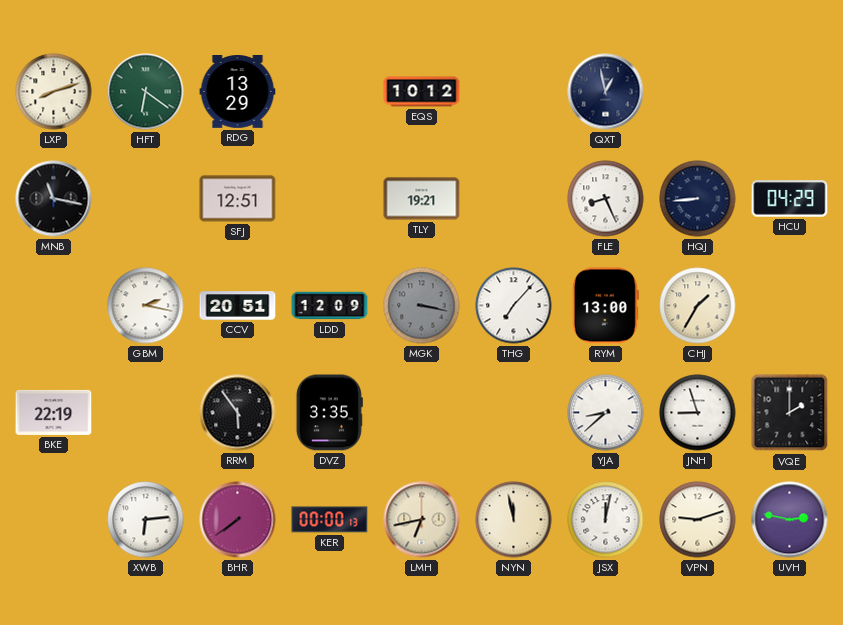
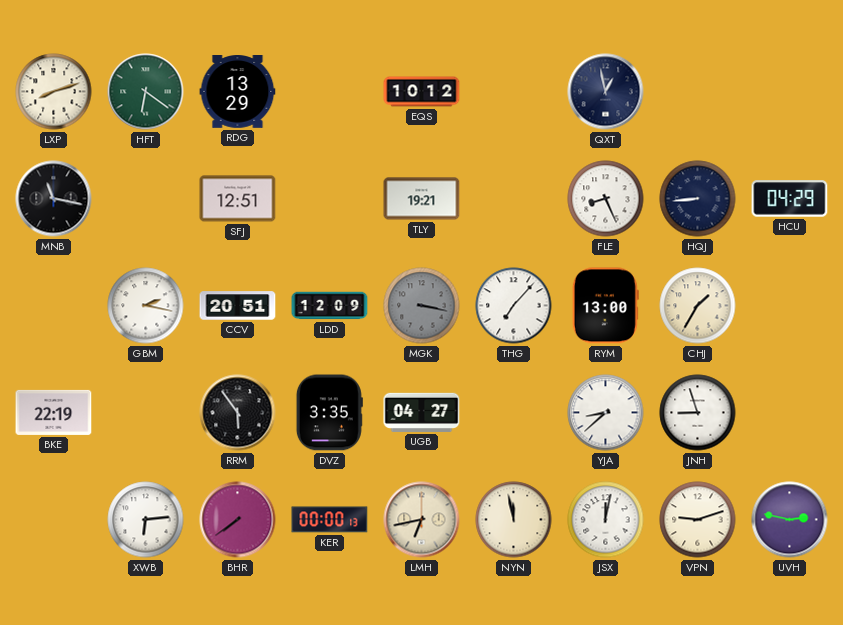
UGB: none -> 04:27 (422, 412)
VQE: 2:00 -> none (790, 413)
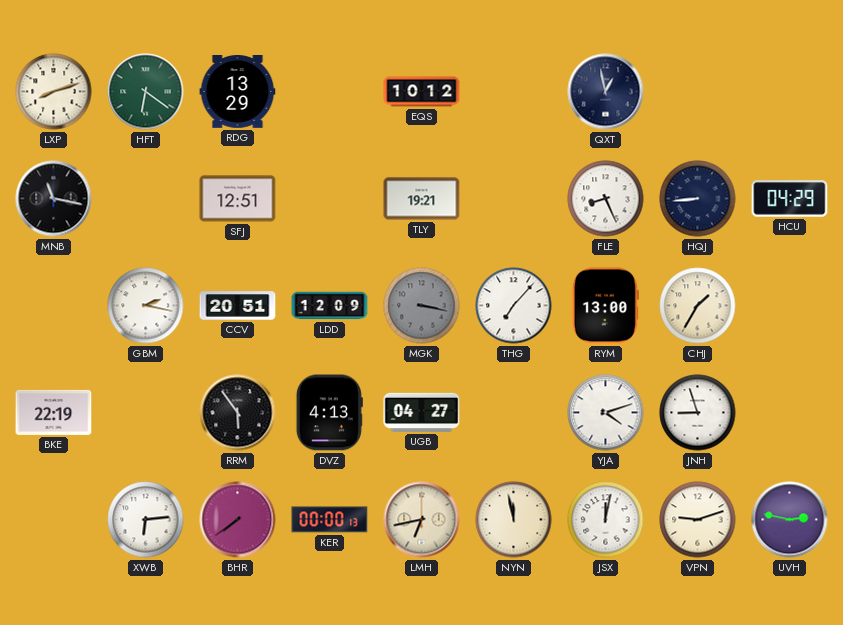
DVZ: 3:35 -> 4:13 (329, 413)
YJA: 8:38 -> 4:12 (606, 413)
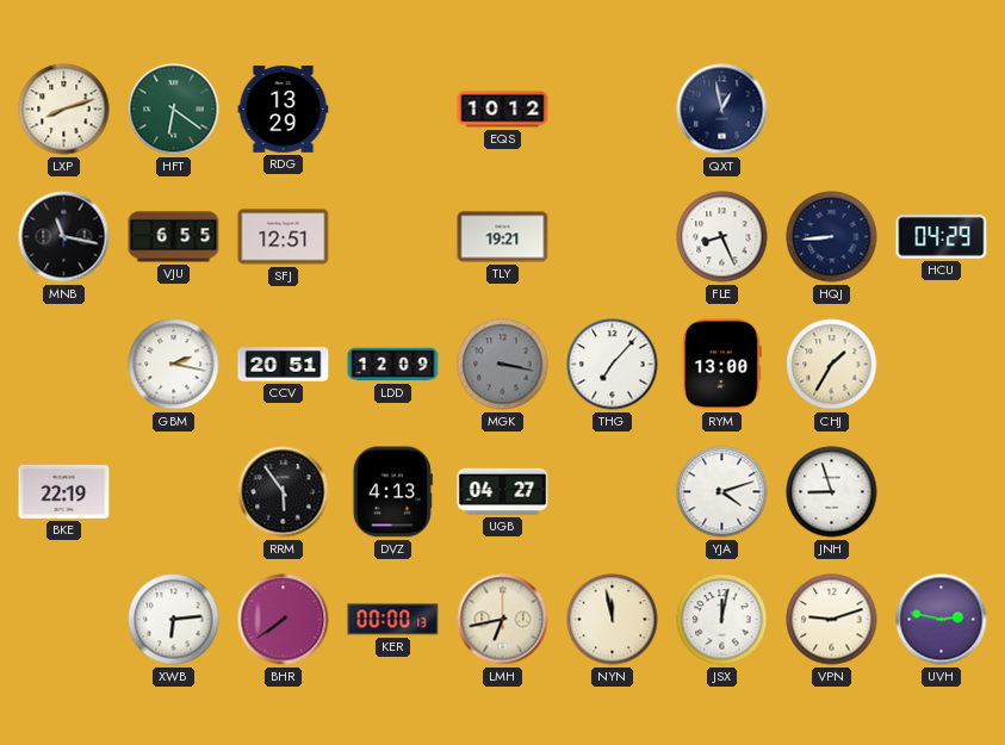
VJU: none -> 6:55 (174, 237)
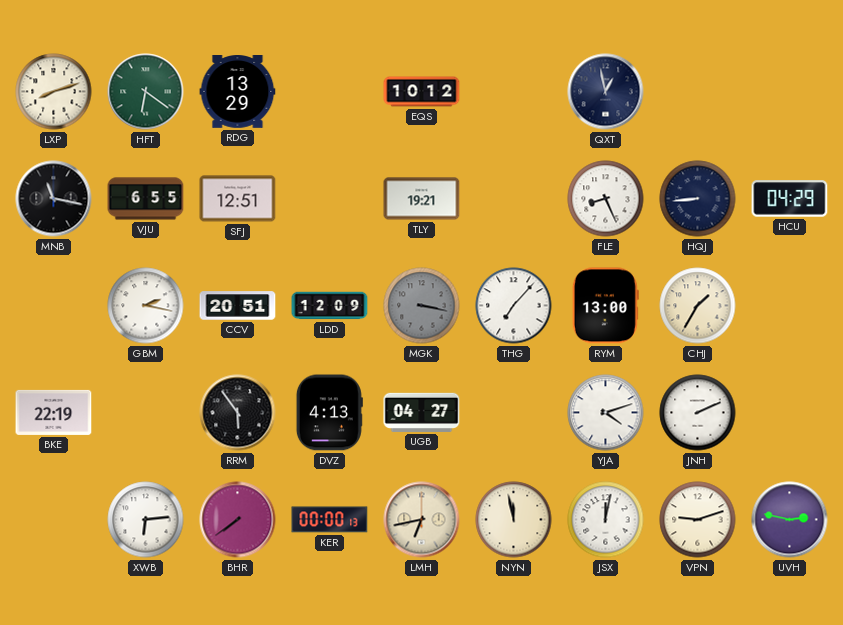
JNH: 8:57 -> 2:11 (698, 413)
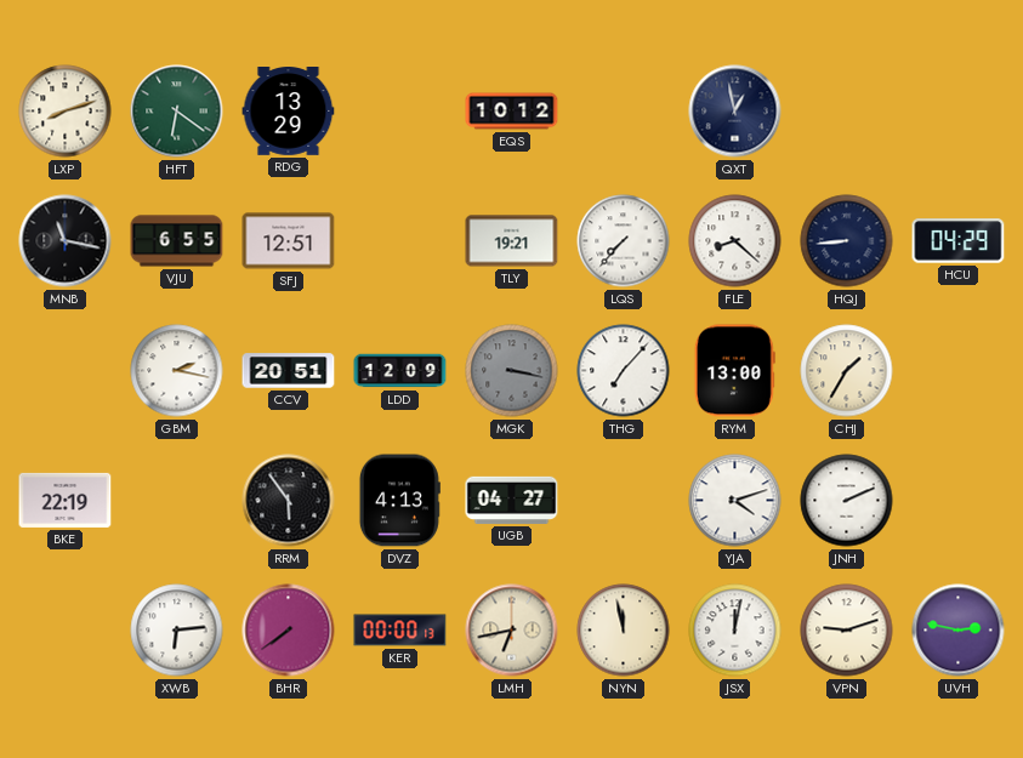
LQS: none -> 7:37 (624, 241)
FLE: 8:26 -> 8:22 (735, 241)
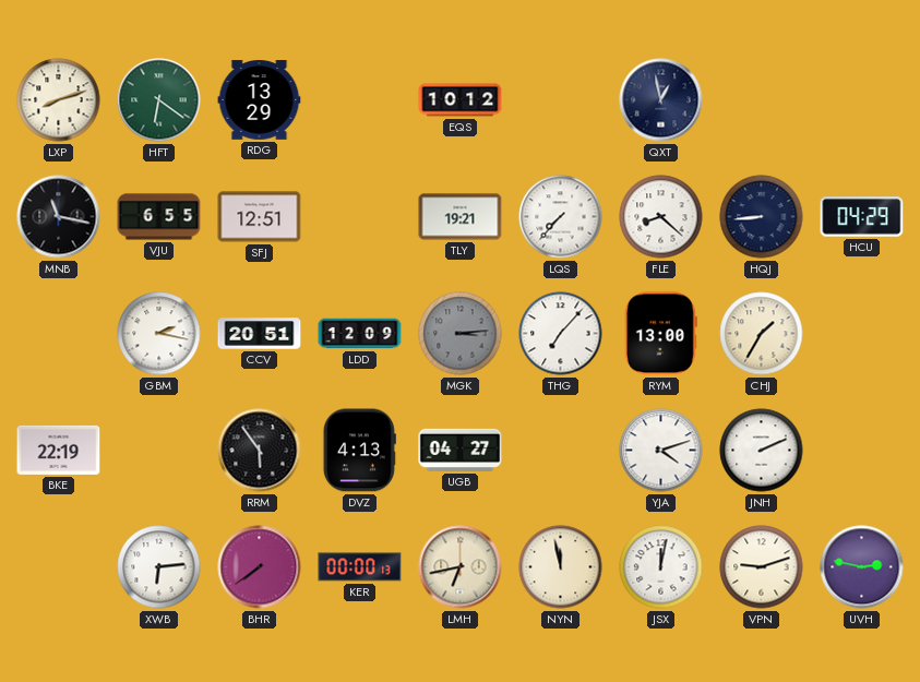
MGK: 3:17 -> 3:14 (461, 334)
